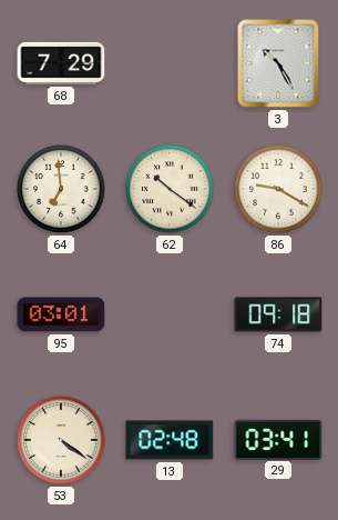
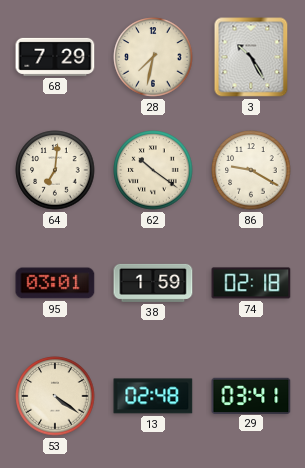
28: none -> 7:32 (153, 57)
64: 6:59 -> 7:01 (55, 170)
38: none -> 1:59 (153, 283)
74: 09:18 -> 02:18 (251, 283)
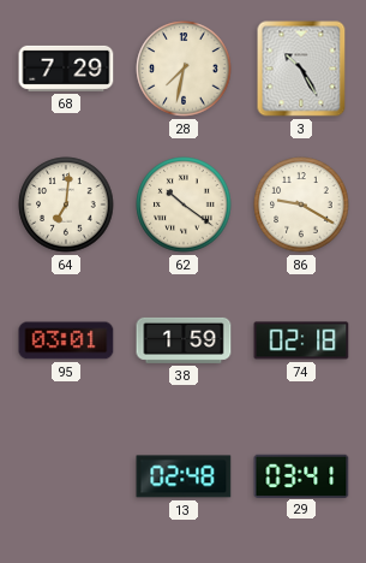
53: 4:21 -> none (55, 396)
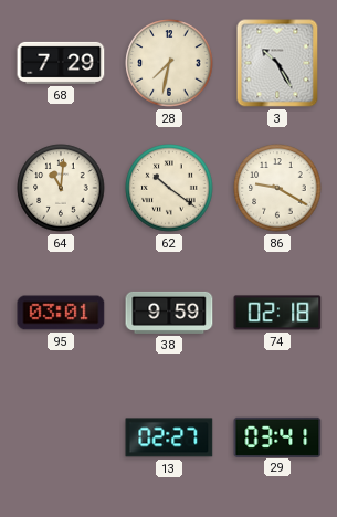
64: 7:01 -> 11:01 (61, 188)
38: 1:59 -> 9:59 (169, 313)
13: 02:48 -> 02:27 (169, 437)
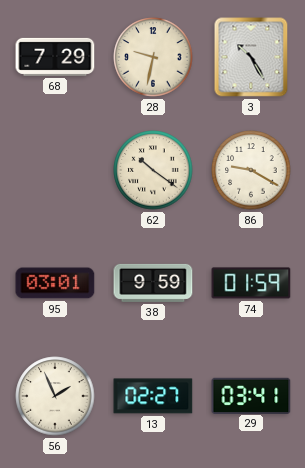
28: 7:32 -> 9:32 (153, 57)
64: 11:01 -> none (61, 188)
74: 02:18 -> 01:59 (251, 283)
56: none -> 1:56 (55, 396)
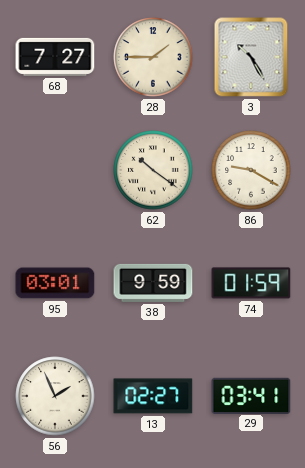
68: 7:29 -> 7:27 (55, 57)
28: 9:32 -> 1:45 (153, 57)
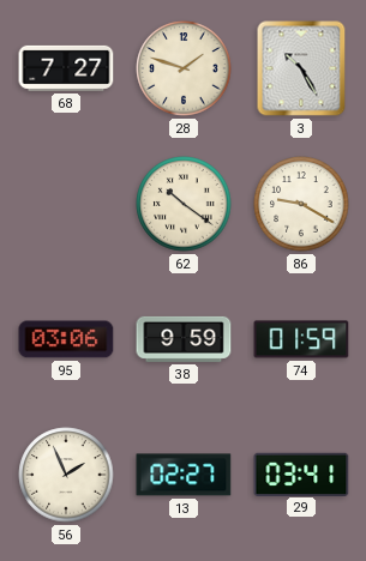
28: 1:45 -> 1:48 (184, 68)
95: 03:01 -> 03:06 (66, 339)
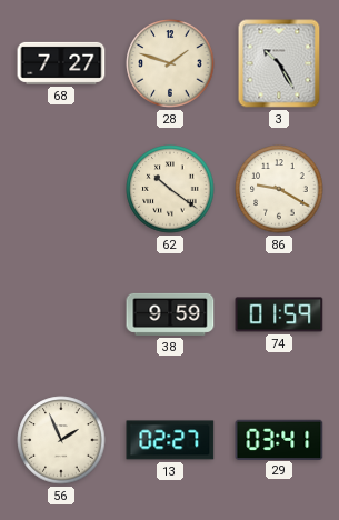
95: 03:06 -> none (66, 339)
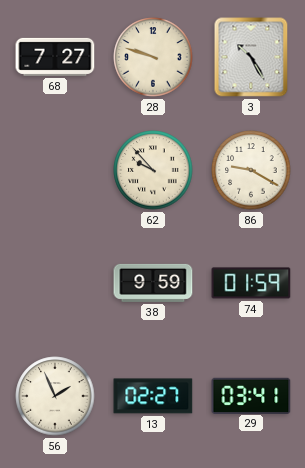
28: 1:48 -> 9:48 (153, 57)
62: 10:21 -> 9:53 (153, 170)
